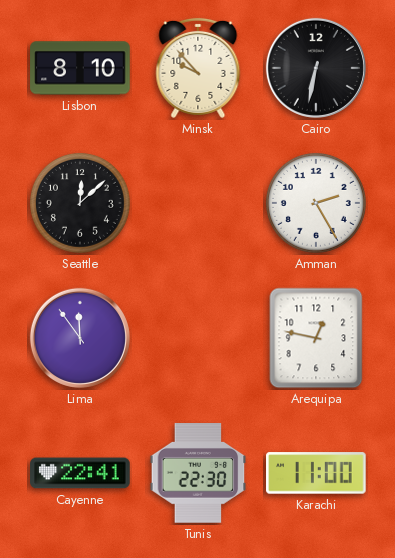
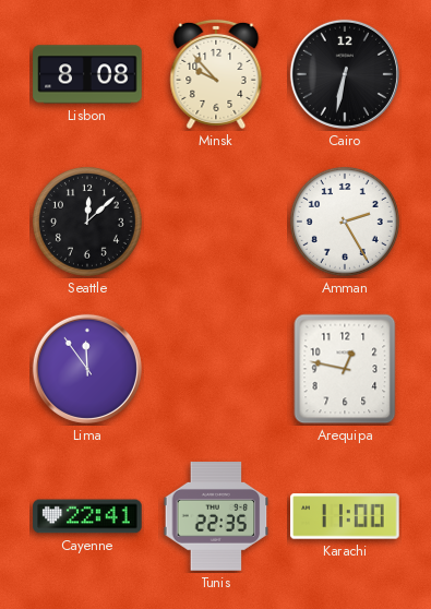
Lisbon: 8:10 -> 8:08 (87, 74)
Tunis: 22:30 -> 22:35 (216, 516)
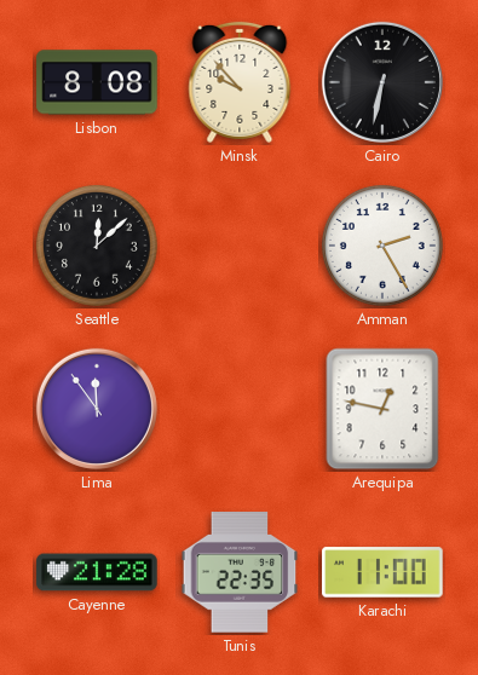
Cayenne: 22:41 -> 21:28 (97, 572)
